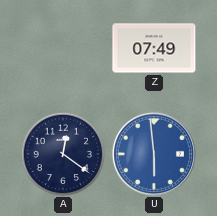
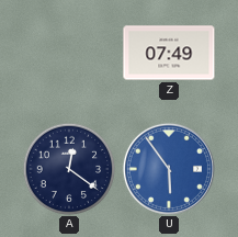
U: 5:59 -> 5:54 (169, 169)
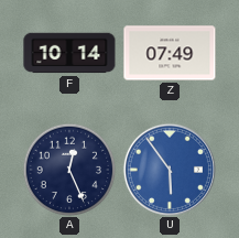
F: none -> 10:14 (69, 53)
A: 12:21 -> 12:26 (69, 170)
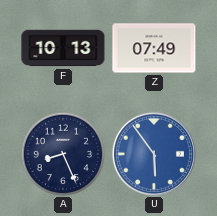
F: 10:14 -> 10:13 (63, 48)
A: 12:26 -> 8:26 (63, 154)
